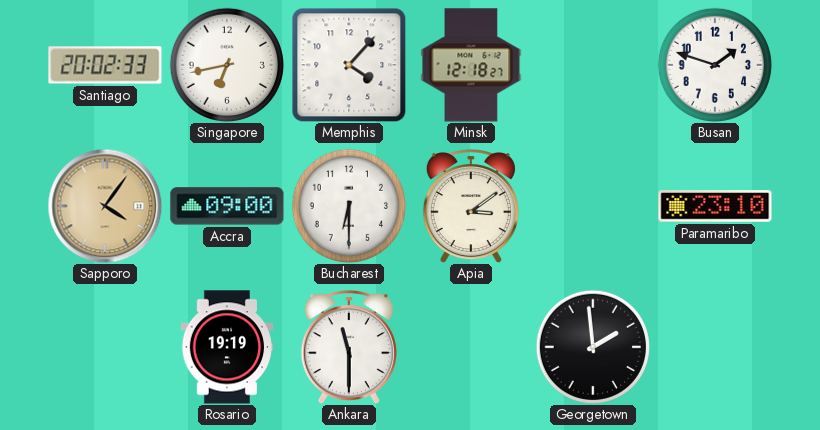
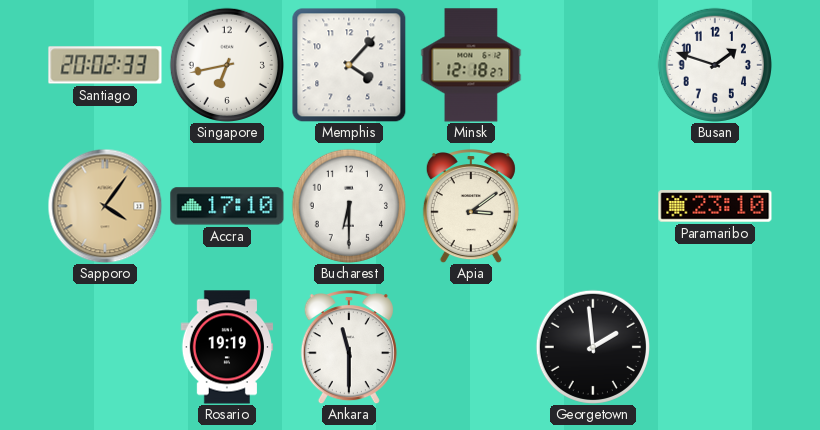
Accra: 09:00 -> 17:10 (227, 206)
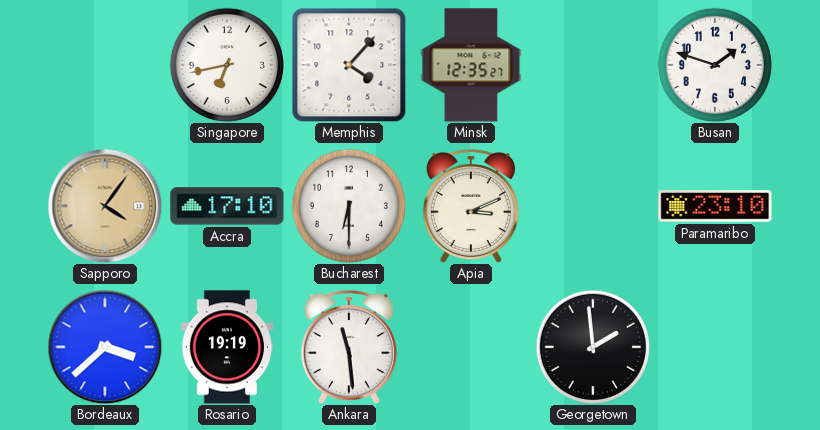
Santiago: 20:02 -> none (105, 65)
Minsk: 12:18 -> 12:35 (471, 65)
Apia: 3:09 -> 3:11 (471, 207)
Bordeaux: none -> 3:38 (105, 347)
Ankara: 11:30 -> 11:29 (349, 348)
